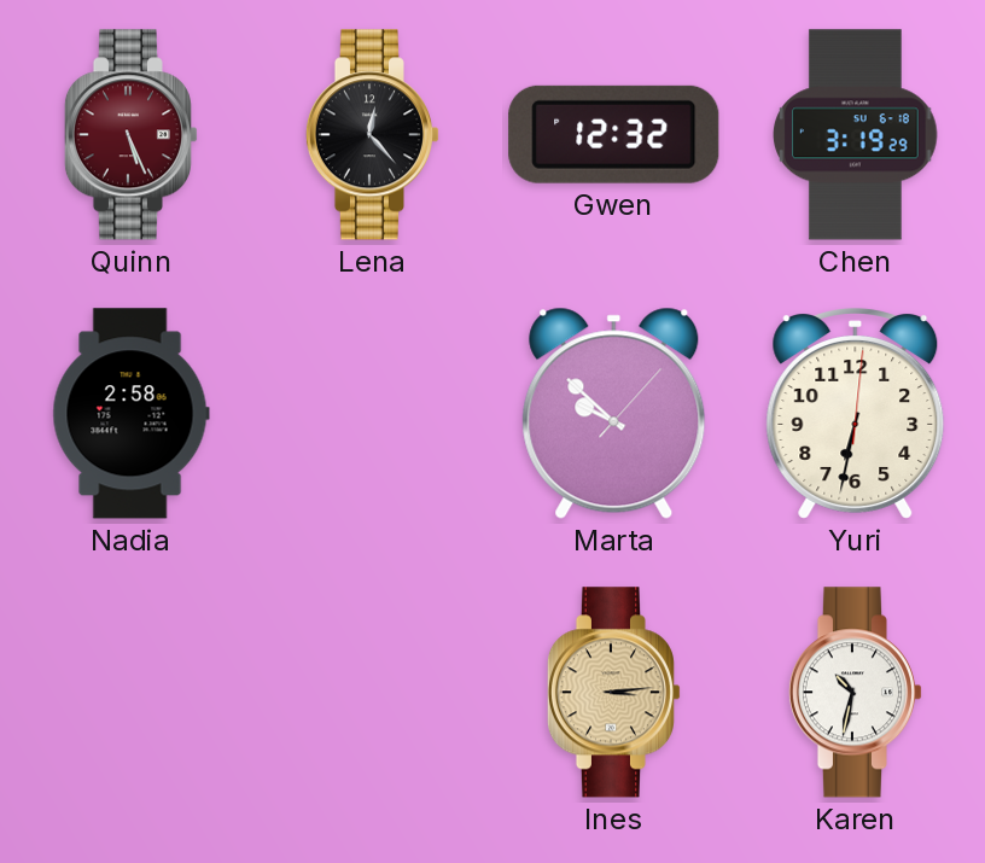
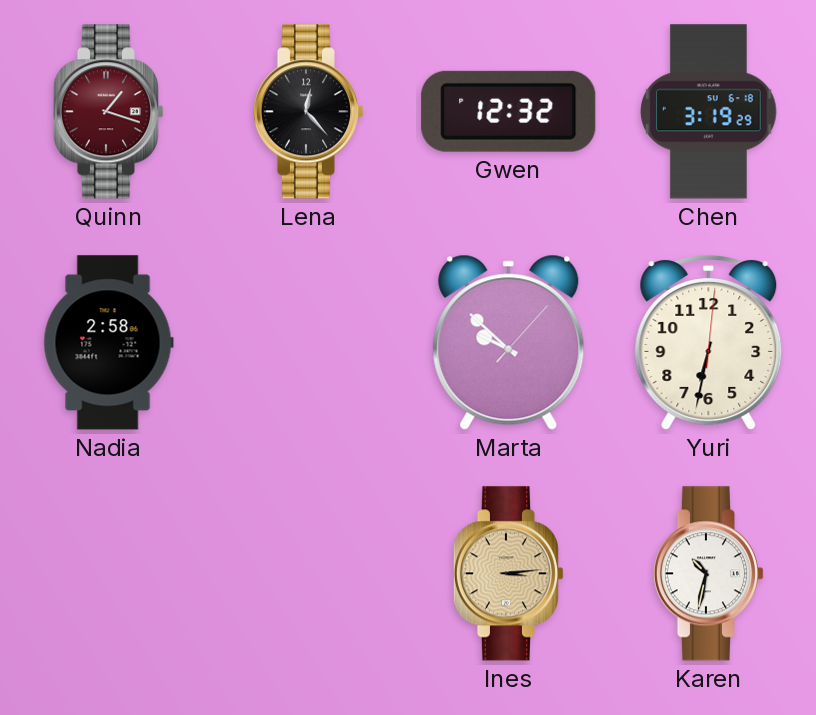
Quinn: 5:26 -> 1:18 (108, 112)
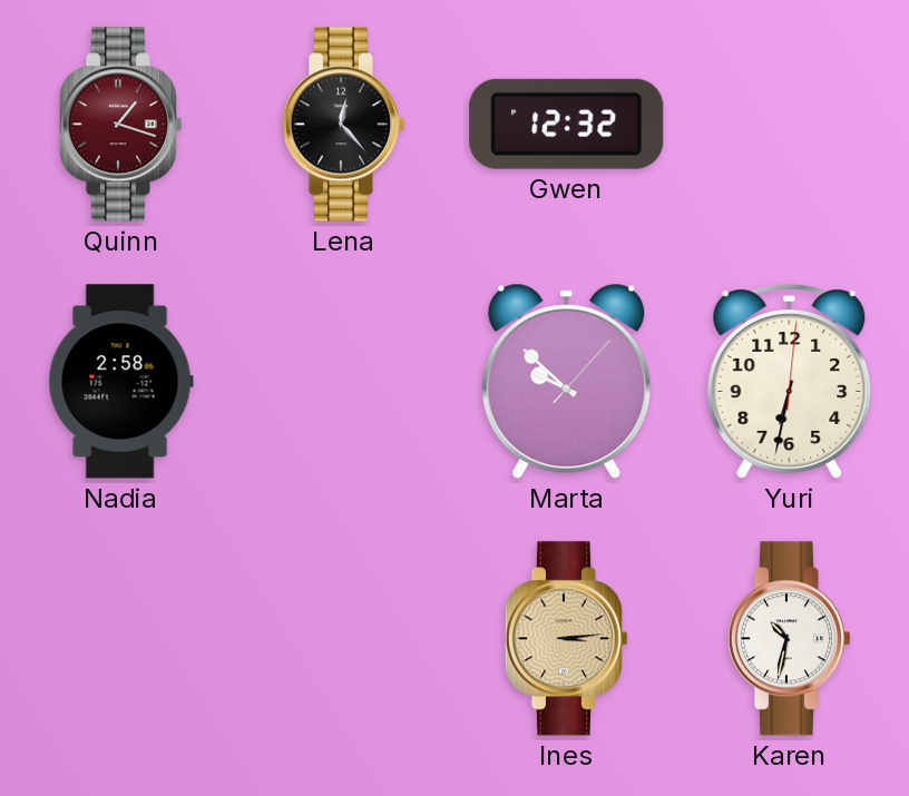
Chen: 3:19 -> none (709, 112)
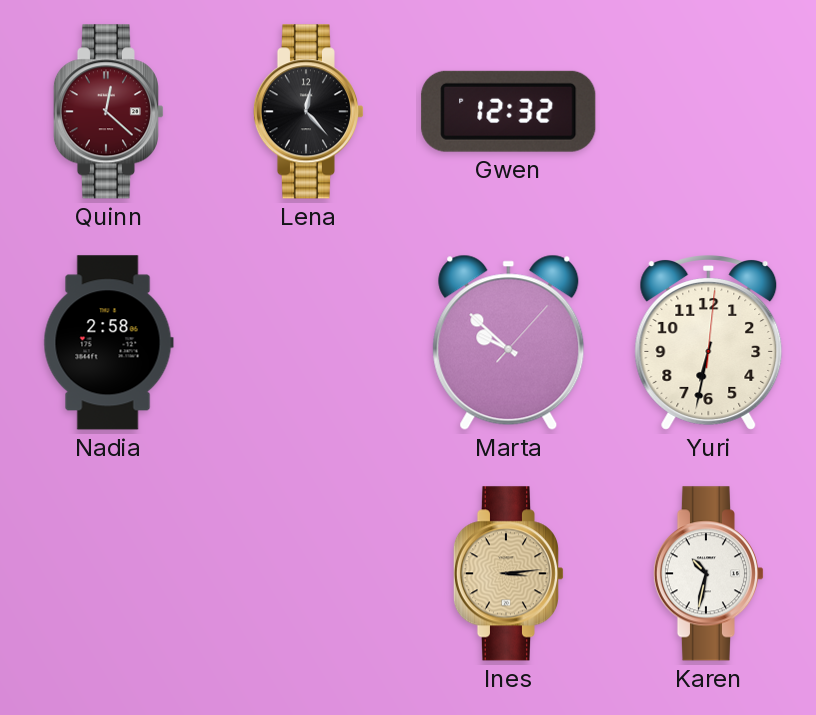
Quinn: 1:18 -> 12:22 (108, 112)
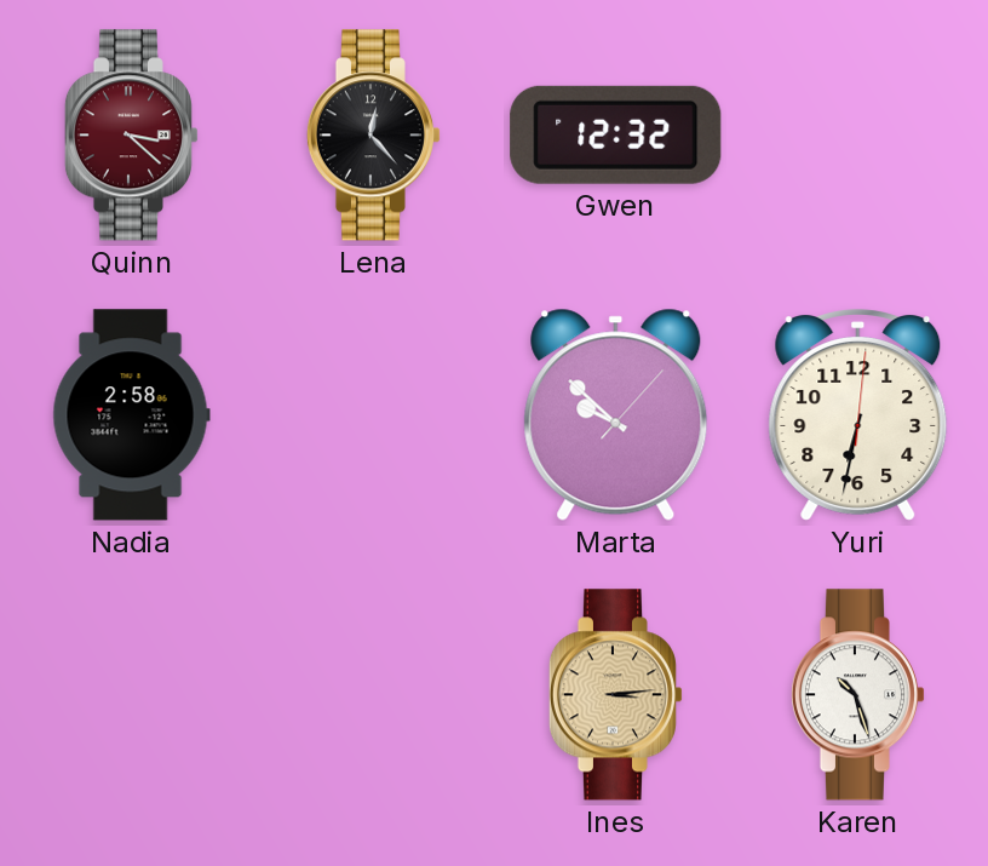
Quinn: 12:22 -> 3:22 (131, 136)
Karen: 10:32 -> 10:27 (857, 695)
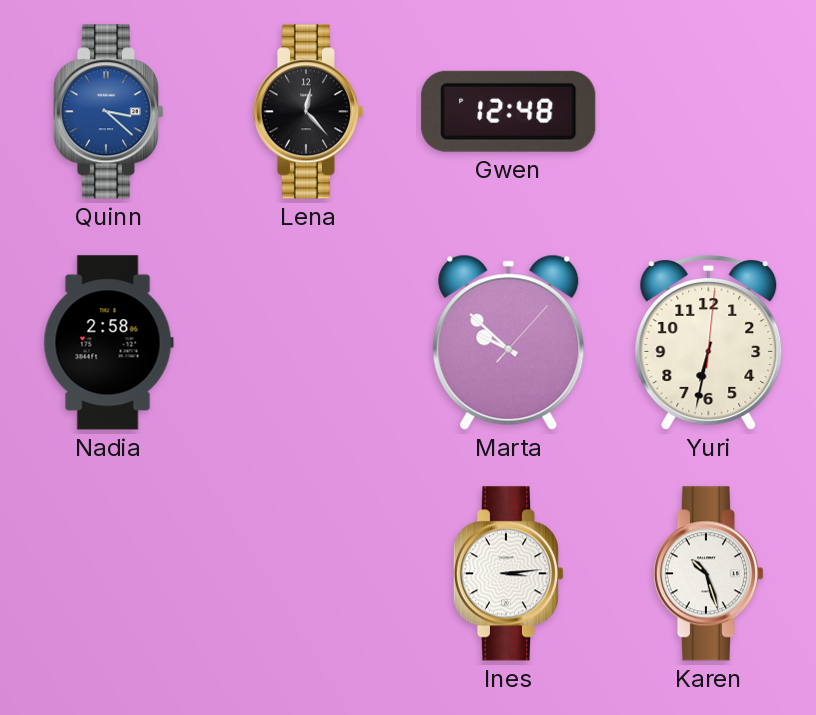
Quinn dial: burgundy -> blue (108, 112)
Gwen: 12:32 -> 12:48 (509, 111)
Ines dial: champagne -> white (508, 574)
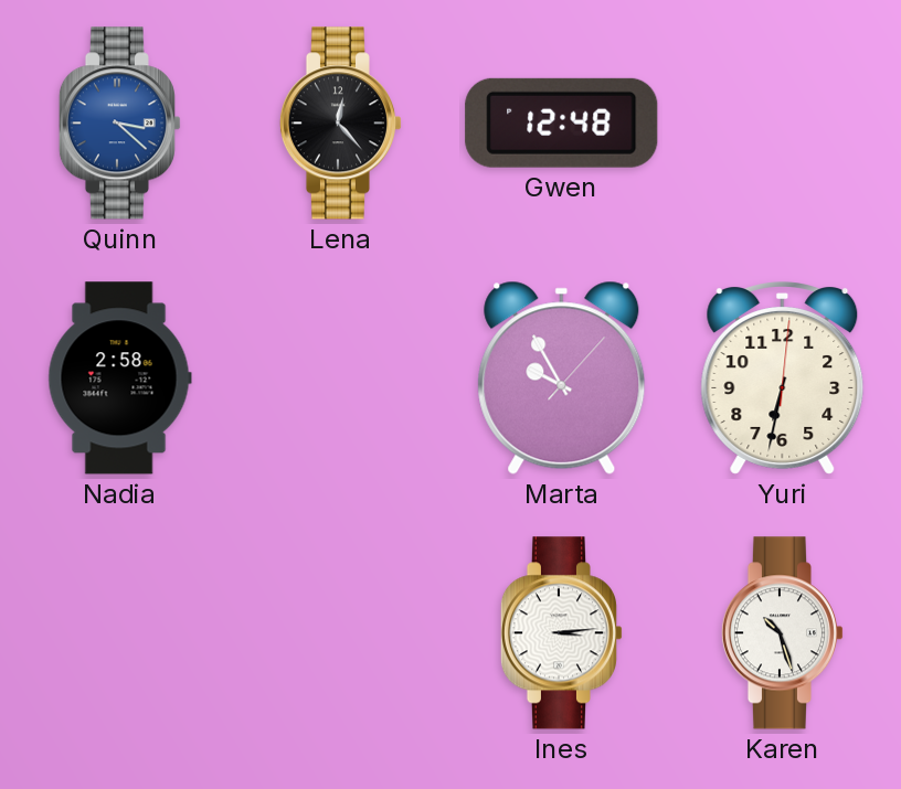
Marta: 9:52 -> 9:55 (562, 377)
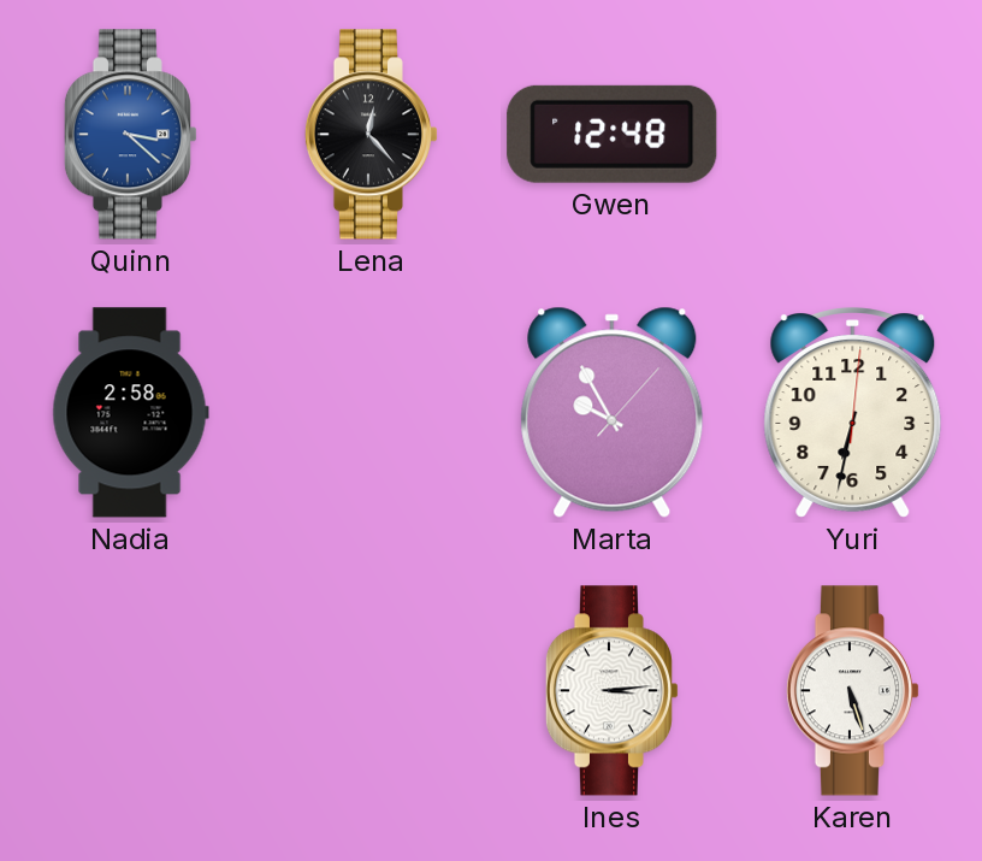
Karen: 10:27 -> 5:27 (852, 691)
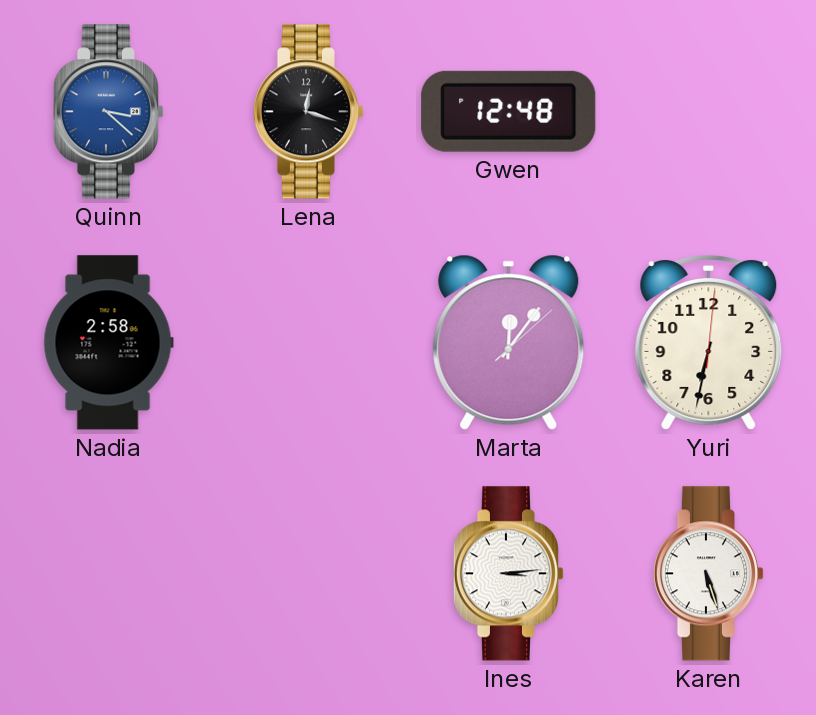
Lena: 12:23 -> 12:18 (308, 112)
Marta: 9:55 -> 12:06 (509, 342)
